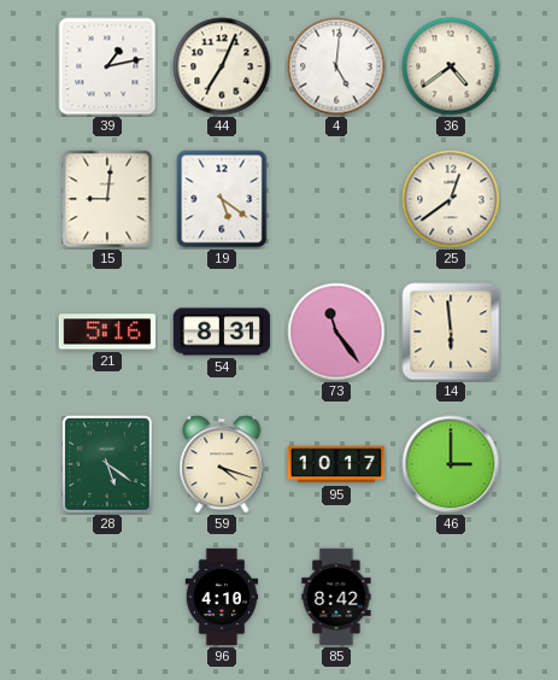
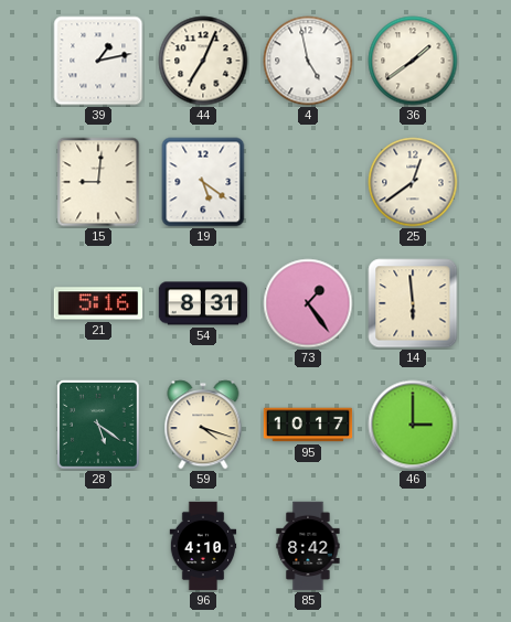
4: 5:01 -> 4:58 (308, 61)
36: 4:39 -> 1:39 (413, 61)
73: 11:24 -> 1:24 (308, 303)
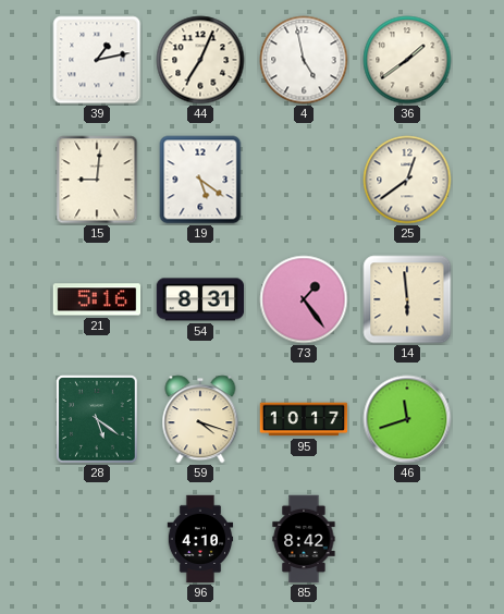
46: 3:00 -> 11:42 (407, 419)
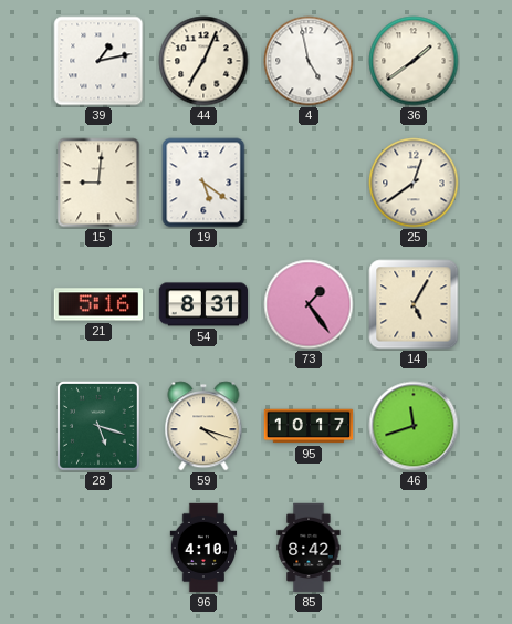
14: 5:59 -> 5:05 (414, 304)
28: 5:21 -> 5:18 (100, 427)
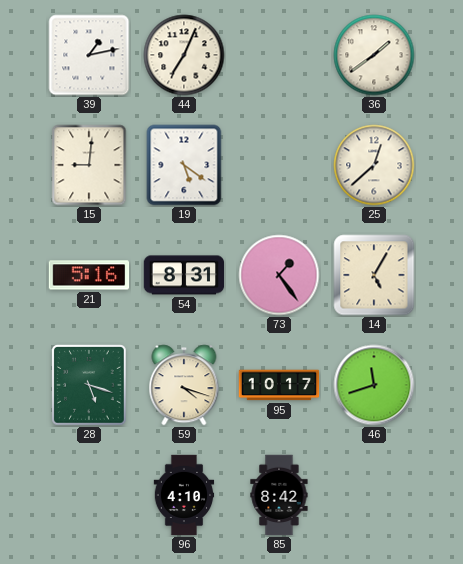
4: 4:58 -> none (309, 61)
25: 12:39 -> 12:38 (374, 165)
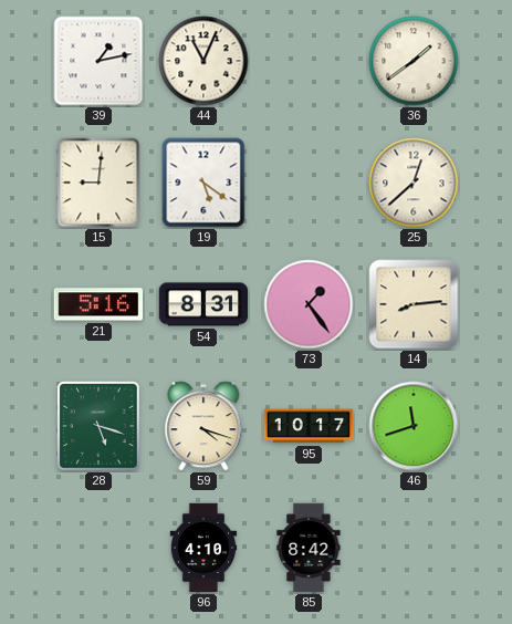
44: 7:04 -> 11:04 (203, 61)
14: 5:05 -> 8:14 (414, 304)
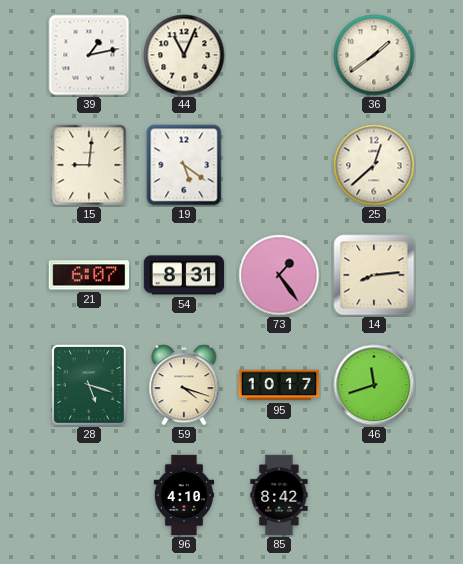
21: 5:16 -> 6:07 (89, 275)
